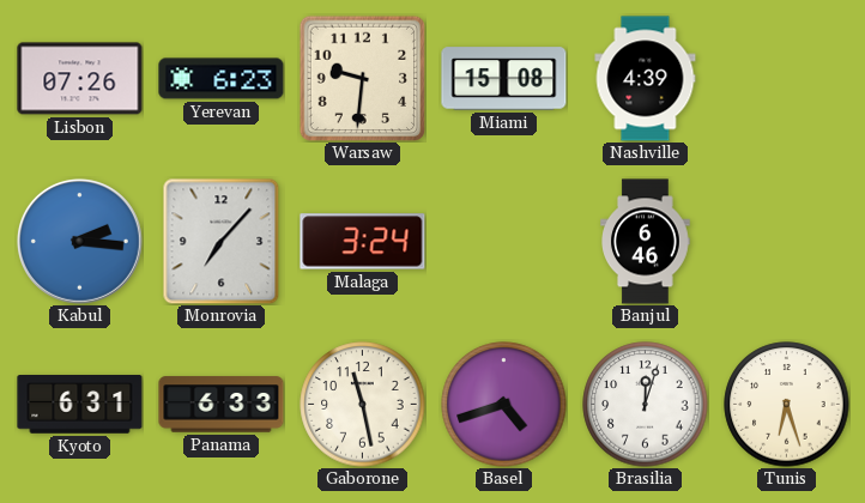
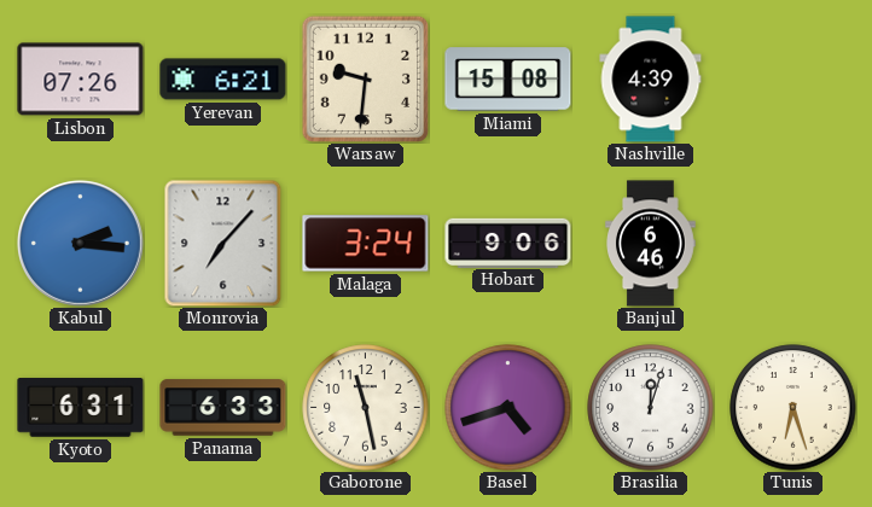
Yerevan: 6:23 -> 6:21 (223, 80)
Hobart: none -> 9:06 (508, 243)
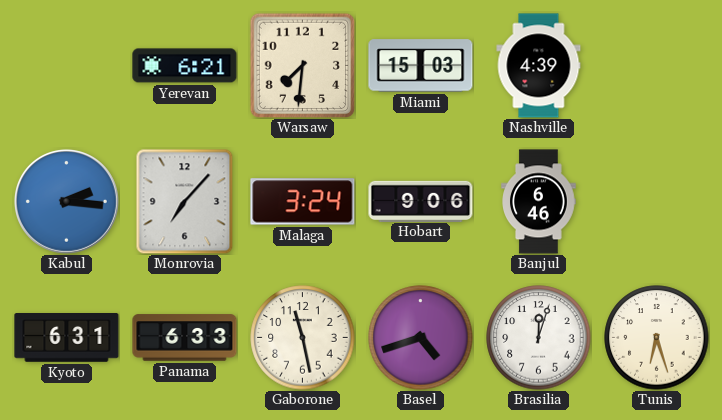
Lisbon: 07:26 -> none (81, 80)
Warsaw: 9:31 -> 7:31 (302, 65)
Miami: 15:08 -> 15:03 (421, 66)
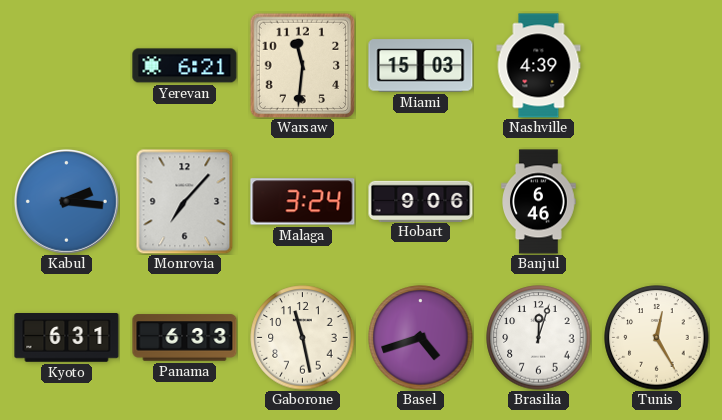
Warsaw: 7:31 -> 11:31 (302, 65)
Tunis: 6:27 -> 12:25 (657, 338)
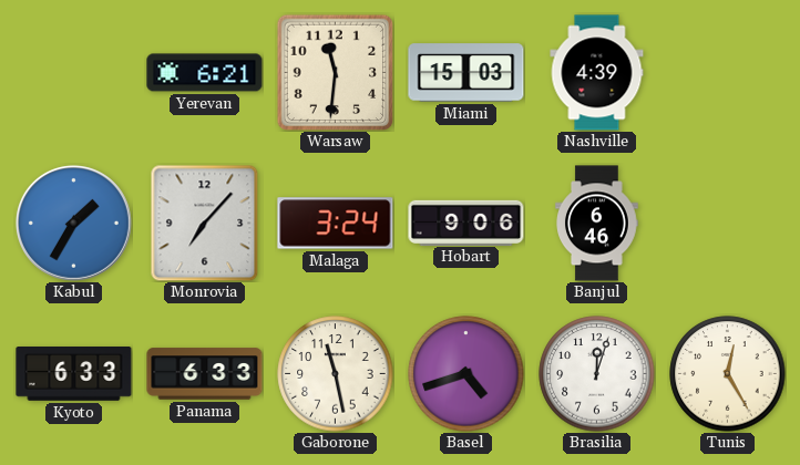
Kabul: 2:16 -> 1:35 (73, 223)
Kyoto: 6:31 -> 6:33 (74, 374)
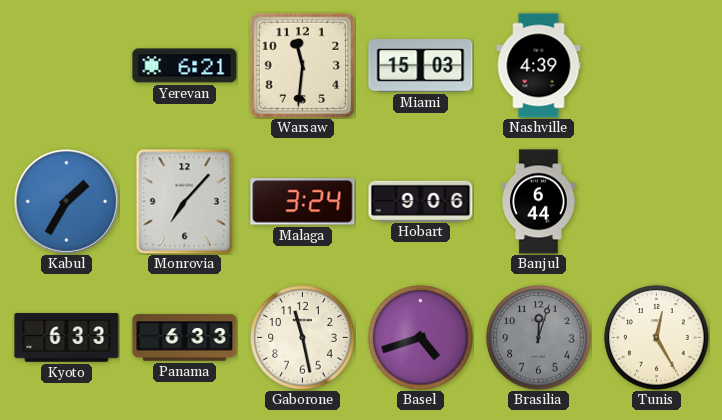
Banjul: 6:46 -> 6:44 (539, 202)
Brasilia dial: white -> grey (539, 338)
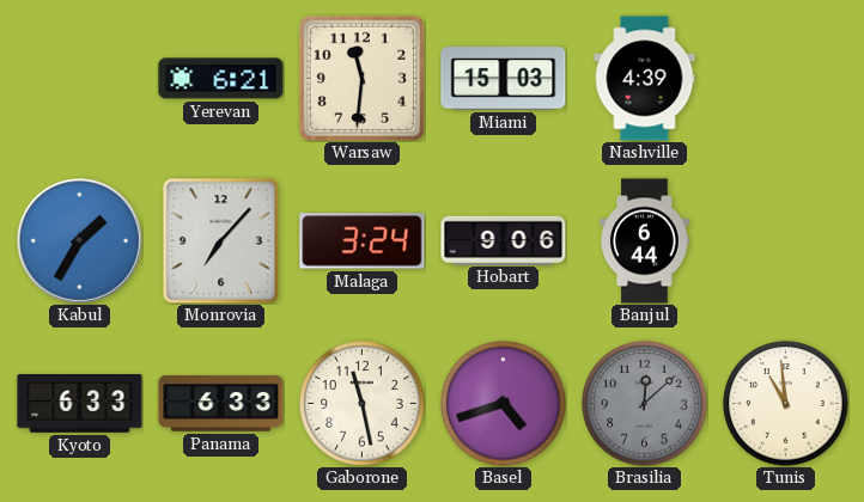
Brasilia: 12:03 -> 12:08 (645, 404)
Tunis: 12:25 -> 10:59 (786, 404)
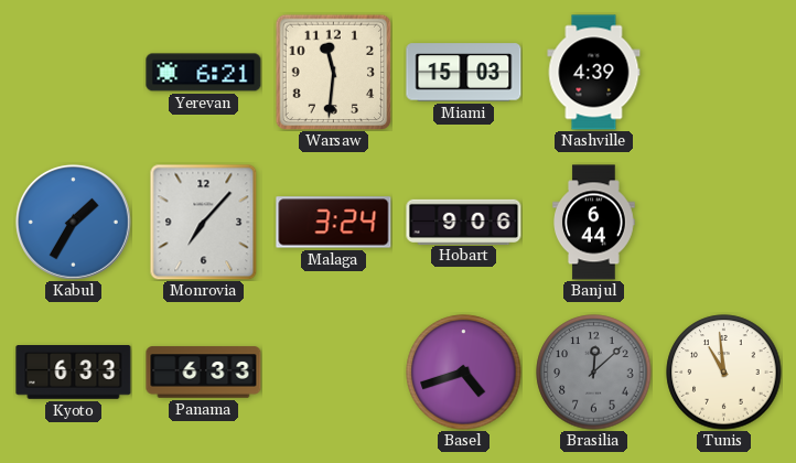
Gaborone: 11:28 -> none (363, 404)
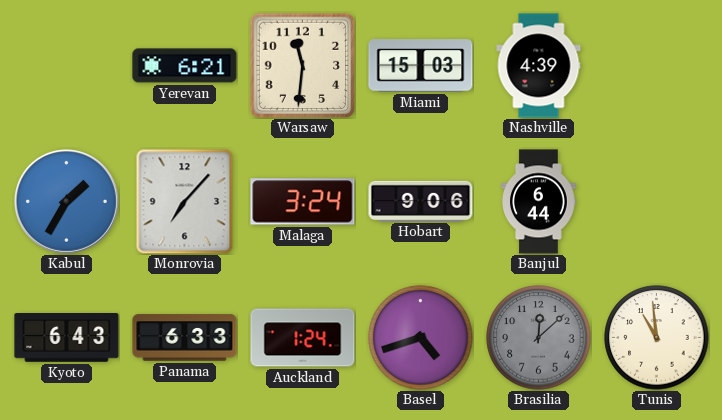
Kyoto: 6:33 -> 6:43 (67, 338)
Auckland: none -> 1:24 (303, 338)
